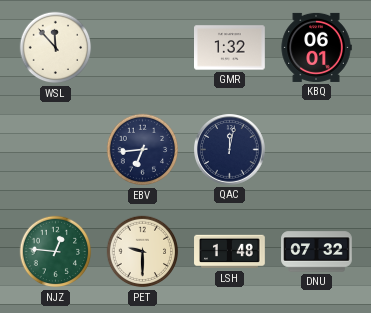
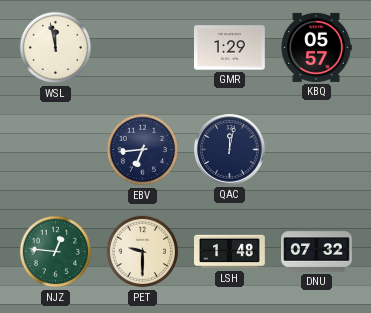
WSL: 11:53 -> 11:58 (56, 48)
GMR: 1:32 -> 1:29 (230, 48)
KBQ: 06:01 -> 05:57 (316, 47)
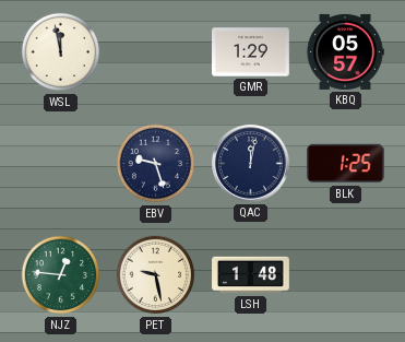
EBV: 6:44 -> 9:27 (156, 164)
BLK: none -> 1:25 (346, 164)
PET: 9:30 -> 9:28 (156, 275)
DNU: 07:32 -> none (317, 252)
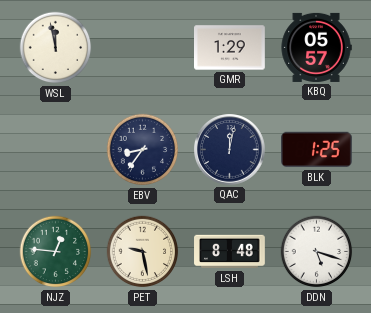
EBV: 9:27 -> 8:36 (143, 150)
LSH: 1:48 -> 8:48 (230, 252)
DDN: none -> 5:18 (317, 252)
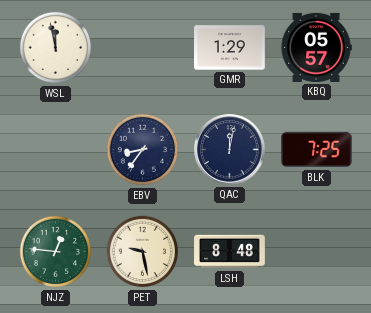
BLK: 1:25 -> 7:25 (317, 150)
DDN: 5:18 -> none (317, 252)
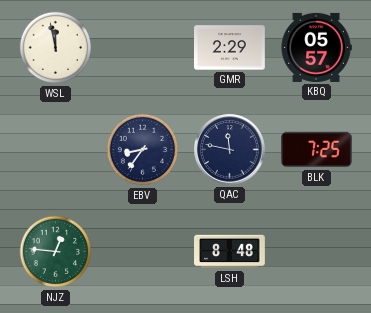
GMR: 1:29 -> 2:29 (230, 48)
QAC: 12:02 -> 11:47 (230, 150)
PET: 9:28 -> none (143, 252)
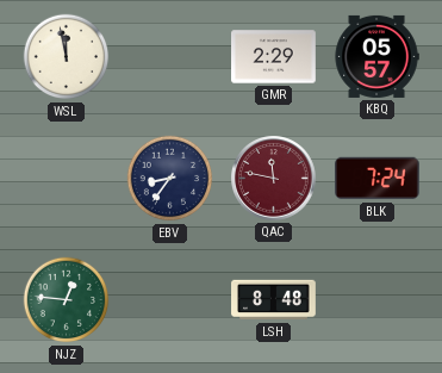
QAC dial: navy -> burgundy (274, 179)
BLK: 7:25 -> 7:24 (378, 179)
